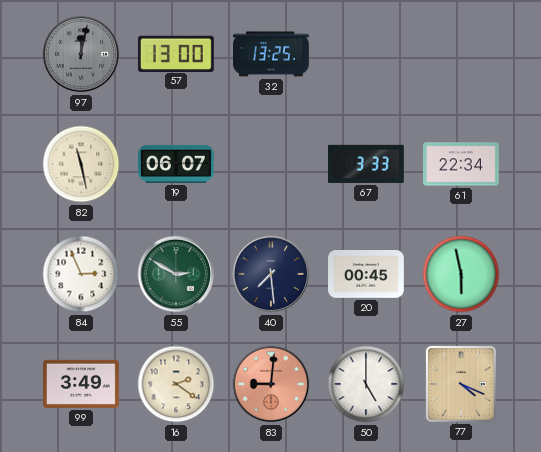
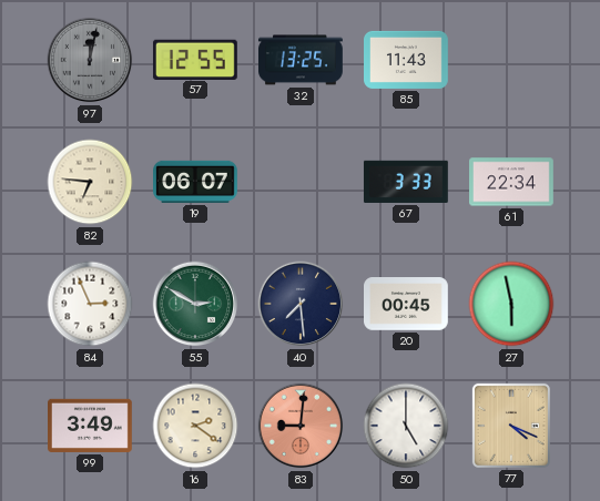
57: 13:00 -> 12:55 (195, 59)
85: none -> 11:43 (407, 60)
82: 11:28 -> 6:46 (90, 182)
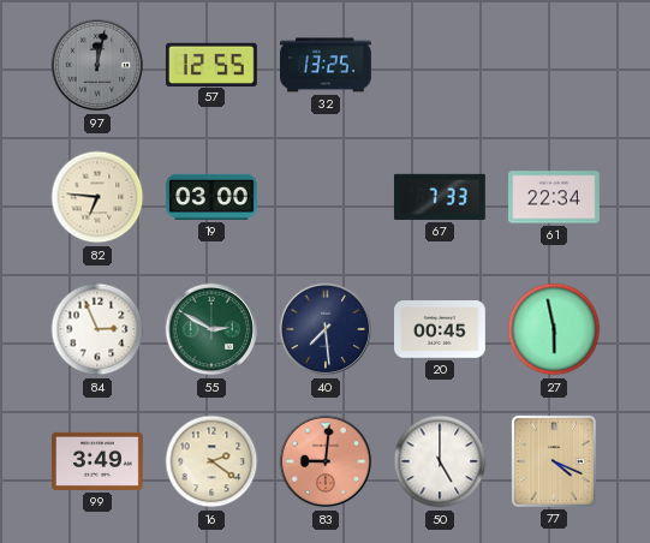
85: 11:43 -> none (407, 60)
19: 06:07 -> 03:00 (213, 197)
67: 3:33 -> 7:33 (440, 197)
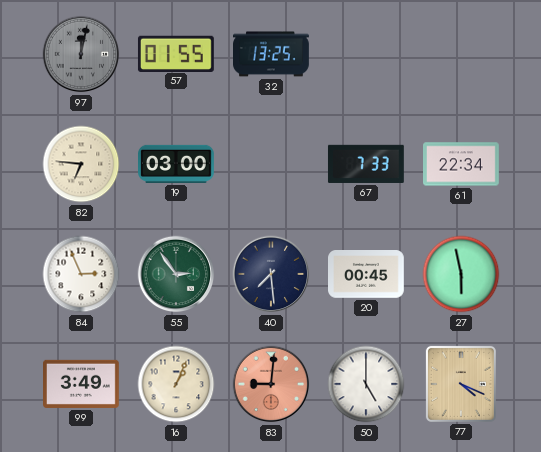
57: 12:55 -> 01:55 (176, 53)
55: 2:50 -> 2:54 (176, 274)
16: 2:21 -> 1:04 (176, 384)
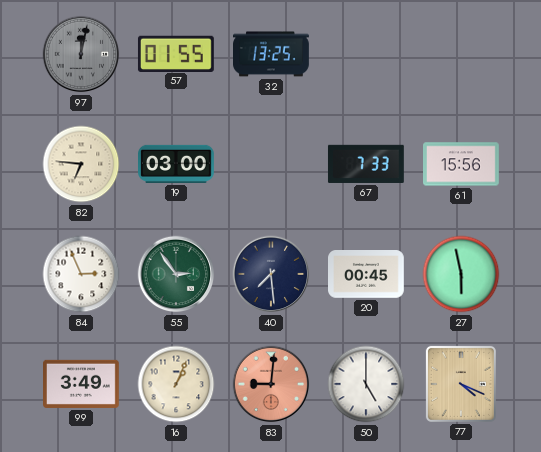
61: 22:34 -> 15:56 (462, 164)
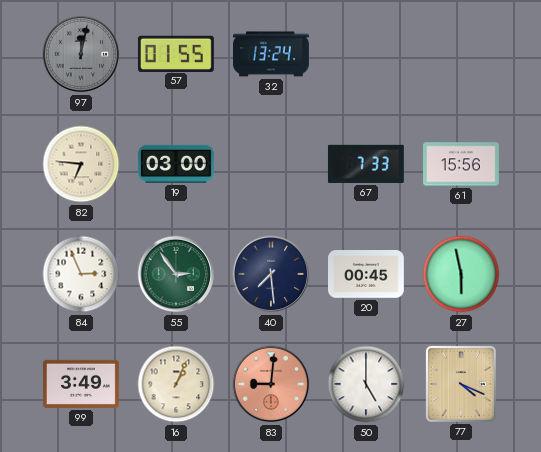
32: 13:25 -> 13:24 (272, 54)
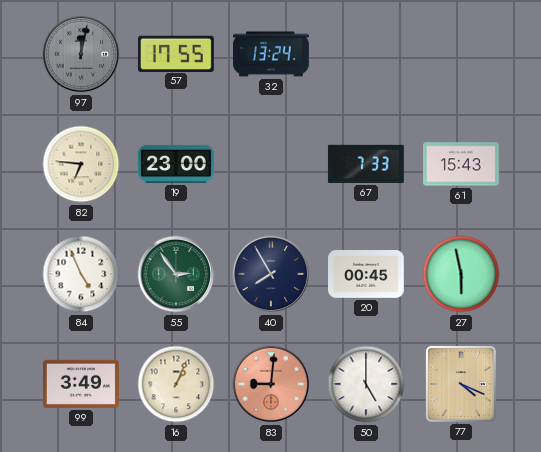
57: 01:55 -> 17:55 (176, 53)
19: 03:00 -> 23:00 (177, 164)
61: 15:56 -> 15:43 (462, 164)
84: 2:56 -> 4:56 (81, 274)
40: 7:29 -> 7:55 (271, 274)
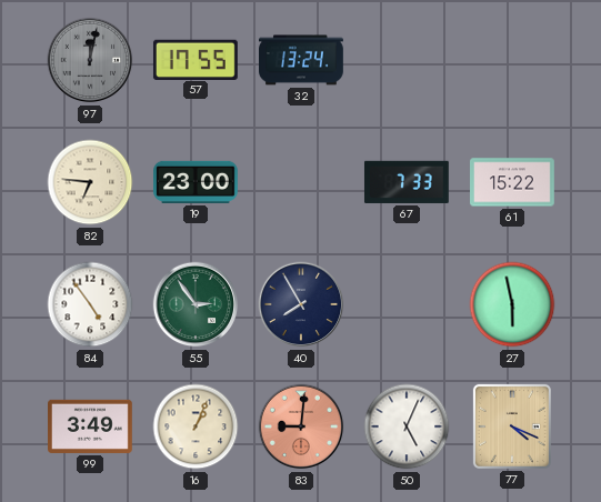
61: 15:43 -> 15:22 (513, 182)
84: 4:56 -> 4:54 (90, 304)
20: 00:45 -> none (367, 275)
50: 5:00 -> 5:04 (407, 426)
